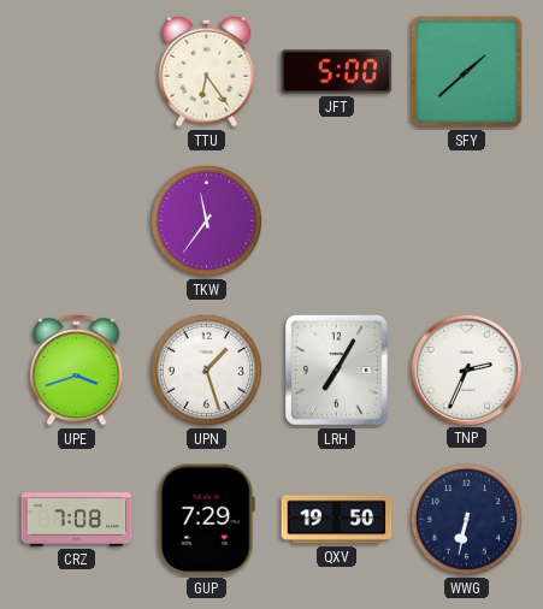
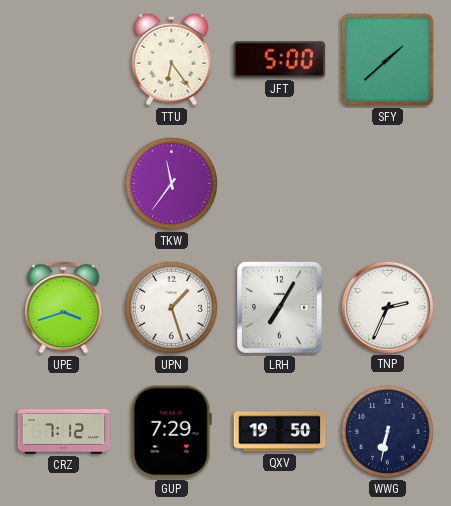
CRZ: 7:08 -> 7:12 (64, 432)
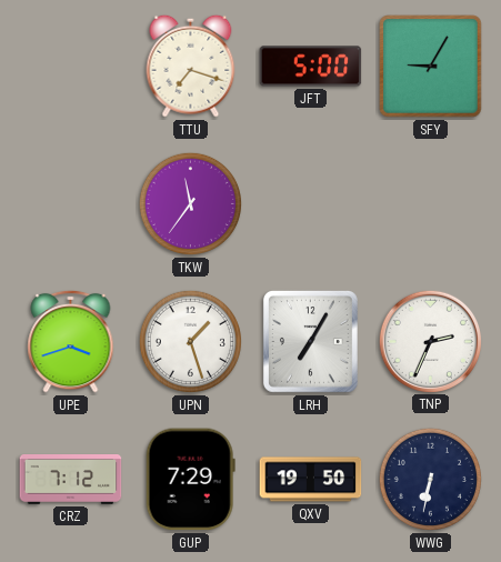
TTU: 6:24 -> 7:18 (191, 66)
SFY: 1:38 -> 9:05 (431, 67)
